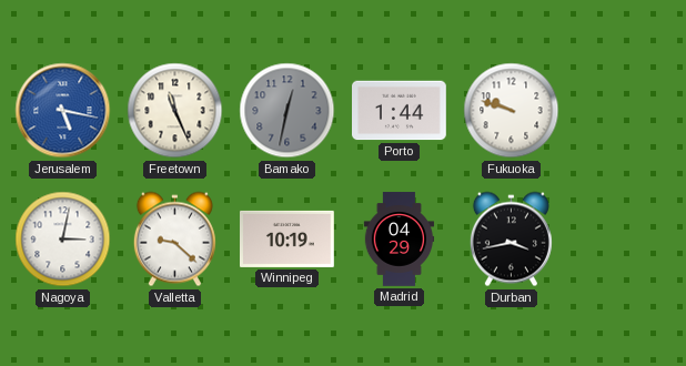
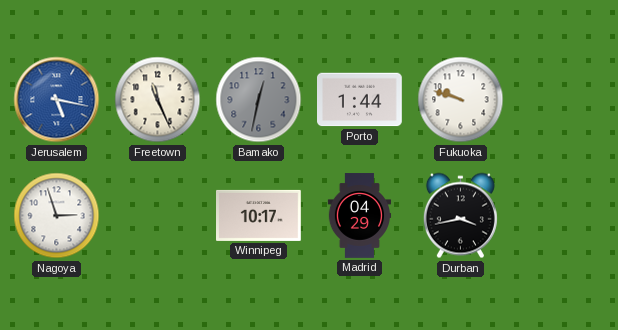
Nagoya: 3:02 -> 2:57 (57, 216)
Valletta: 9:22 -> none (174, 240)
Winnipeg: 10:19 -> 10:17 (259, 215)
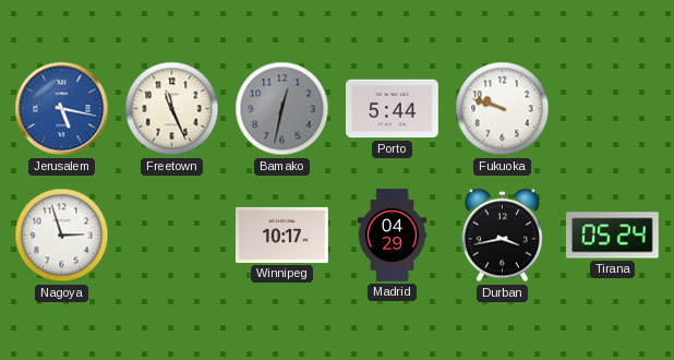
Porto: 1:44 -> 5:44 (393, 109)
Tirana: none -> 05:24 (612, 236)
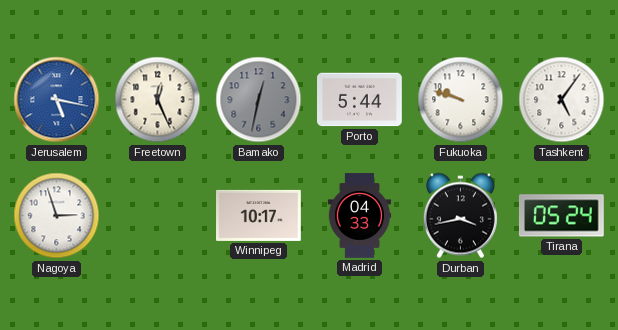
Freetown: 11:26 -> 12:26 (158, 100)
Tashkent: none -> 5:06 (562, 100)
Madrid: 04:29 -> 04:33 (360, 216)
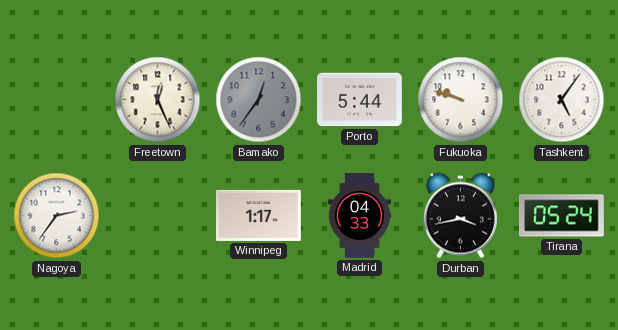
Jerusalem: 5:17 -> none (57, 100)
Bamako: 12:32 -> 12:36 (259, 100)
Nagoya: 2:57 -> 2:36 (57, 216)
Winnipeg: 10:17 -> 1:17 (259, 215)
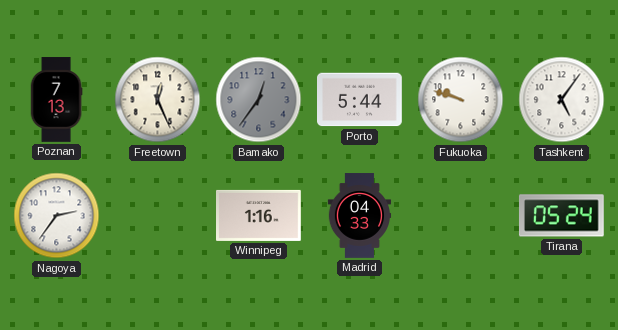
Poznan: none -> 7:13 (56, 100)
Winnipeg: 1:17 -> 1:16 (259, 215)
Durban: 3:43 -> none (460, 216)
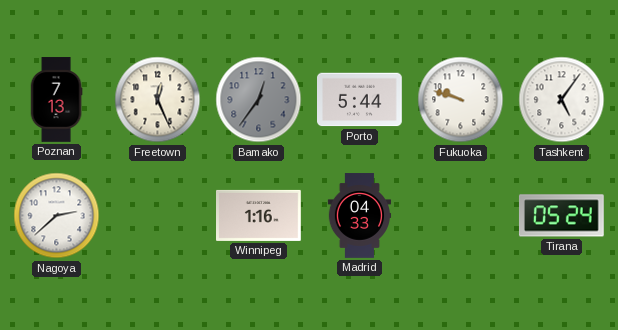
Nagoya: 2:36 -> 2:38 (57, 216)
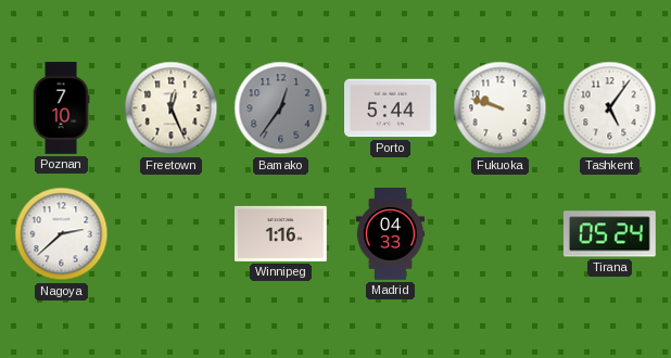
Poznan: 7:13 -> 7:10 (61, 108)
